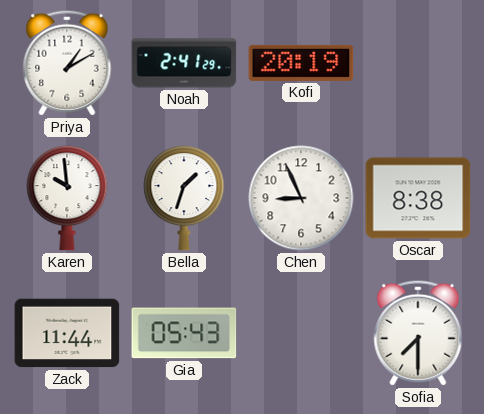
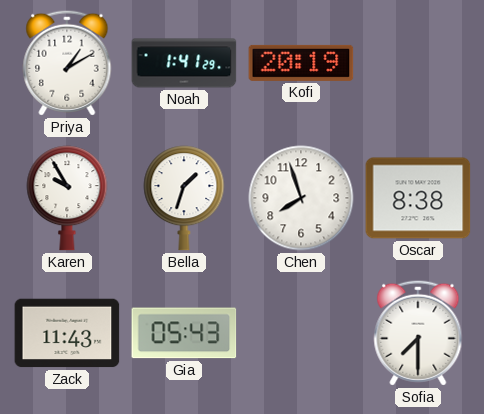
Noah: 2:41 -> 1:41 (184, 63)
Karen: 9:59 -> 9:55 (67, 198)
Chen: 8:56 -> 7:57 (301, 198)
Zack: 11:44 -> 11:43 (67, 333)
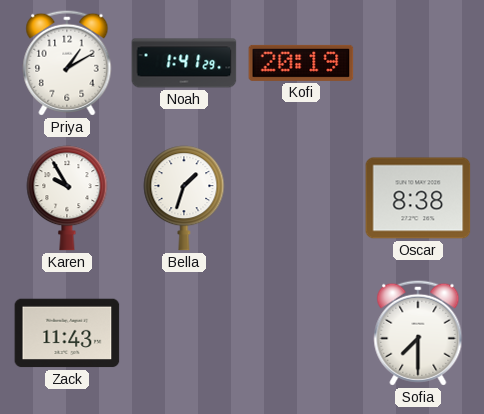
Chen: 7:57 -> none (301, 198)
Gia: 05:43 -> none (184, 333)
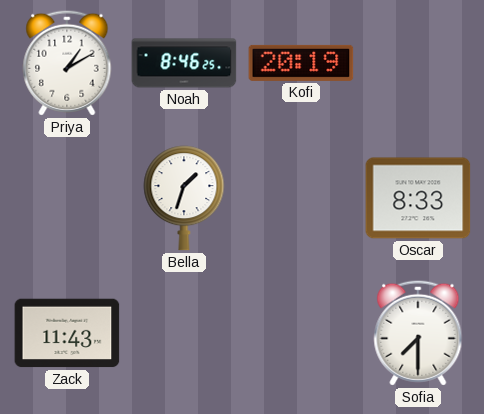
Noah: 1:41 -> 8:46 (184, 63)
Karen: 9:55 -> none (67, 198)
Oscar: 8:38 -> 8:33 (418, 198)
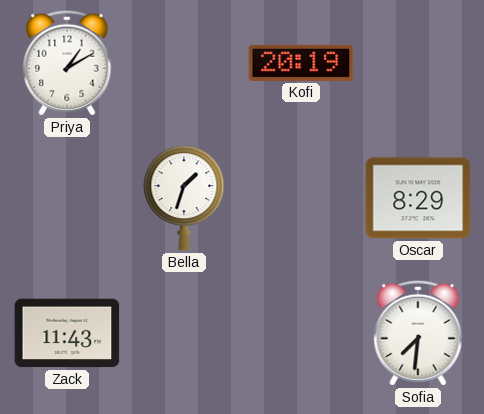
Noah: 8:46 -> none (184, 63)
Oscar: 8:33 -> 8:29 (418, 198)
Sofia: 7:30 -> 7:31 (418, 333)
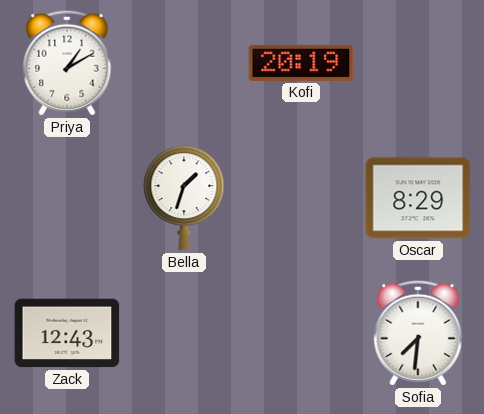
Zack: 11:43 -> 12:43 (67, 333)
